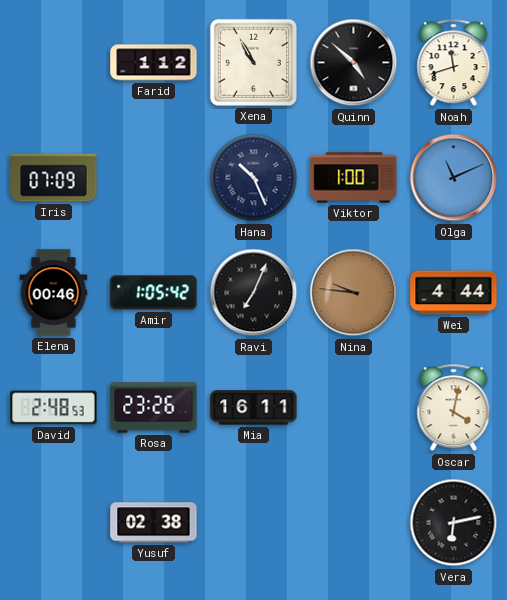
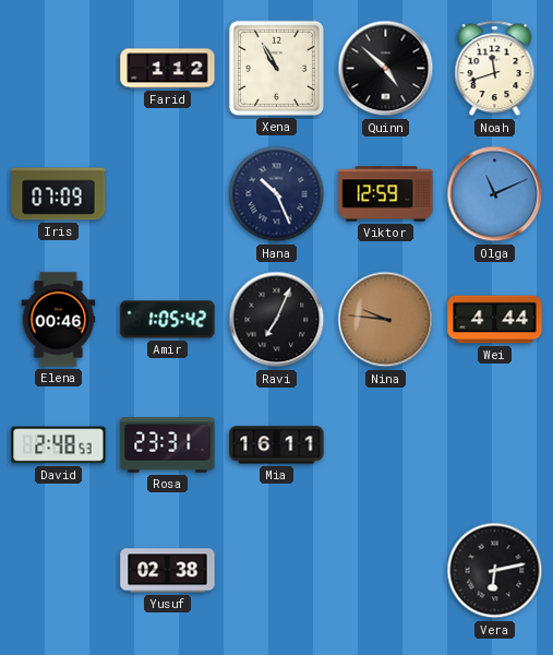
Viktor: 1:00 -> 12:59 (386, 194)
Rosa: 23:26 -> 23:31 (168, 445)
Oscar: 4:02 -> none (454, 408)
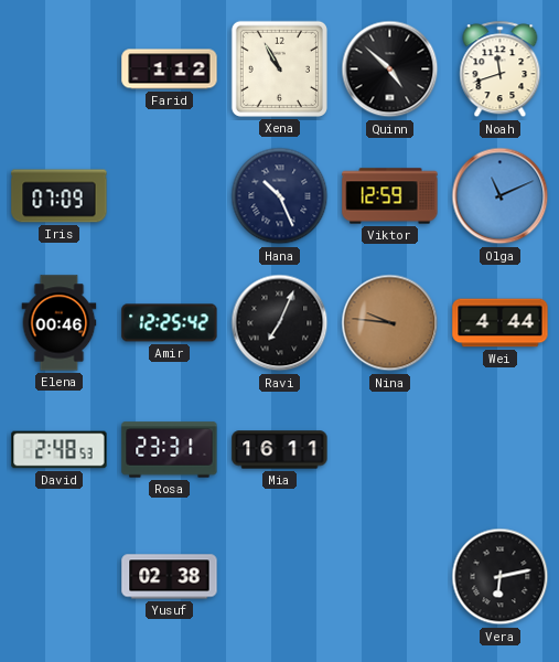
Amir: 1:05 -> 12:25 (170, 323)
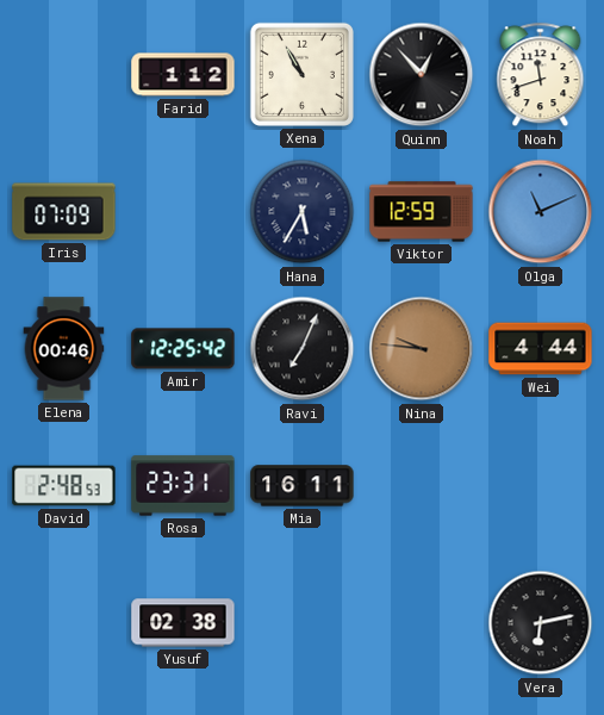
Quinn: 4:52 -> 12:53 (422, 75)
Hana: 10:26 -> 5:35 (303, 212)
